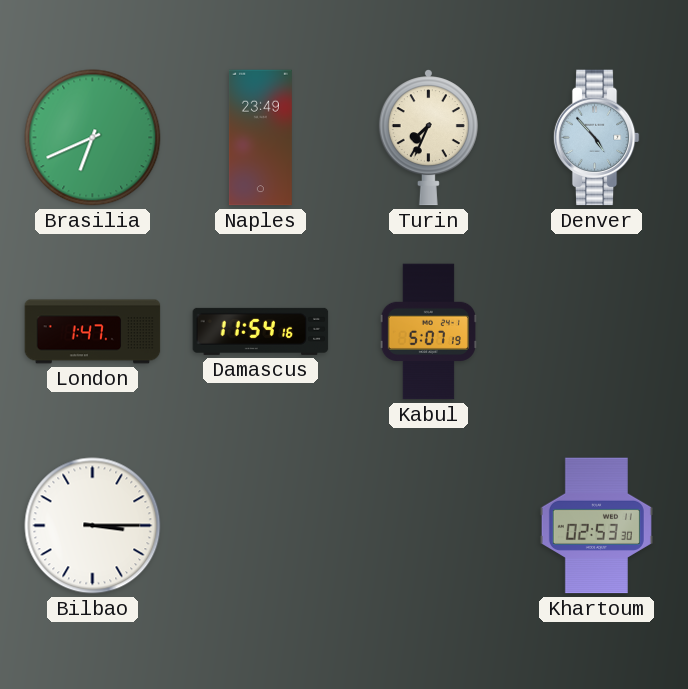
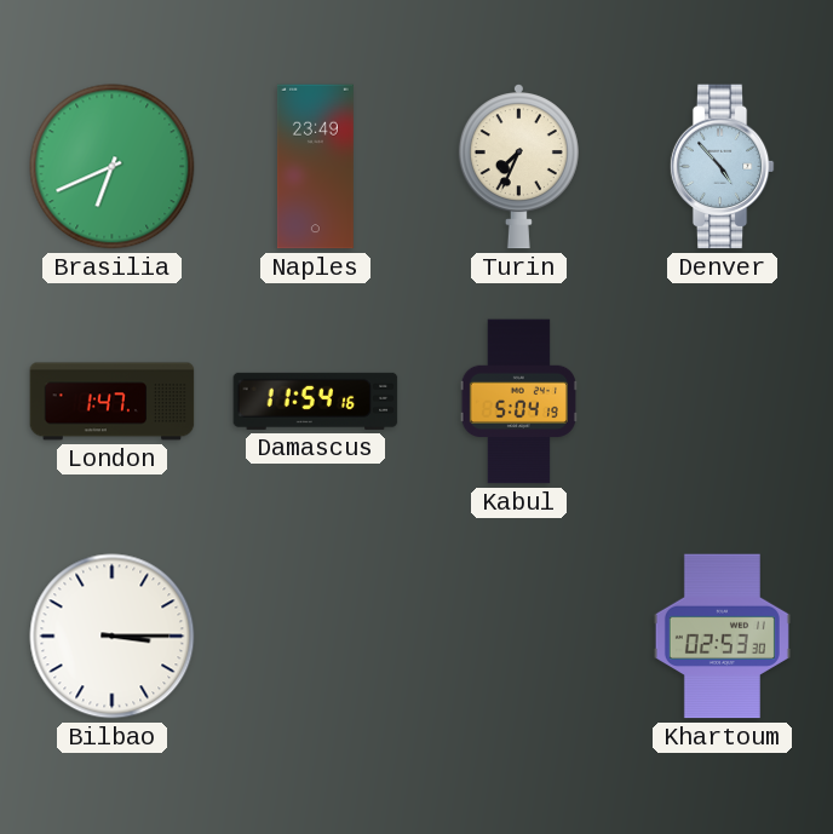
Kabul: 5:07 -> 5:04 (518, 402)
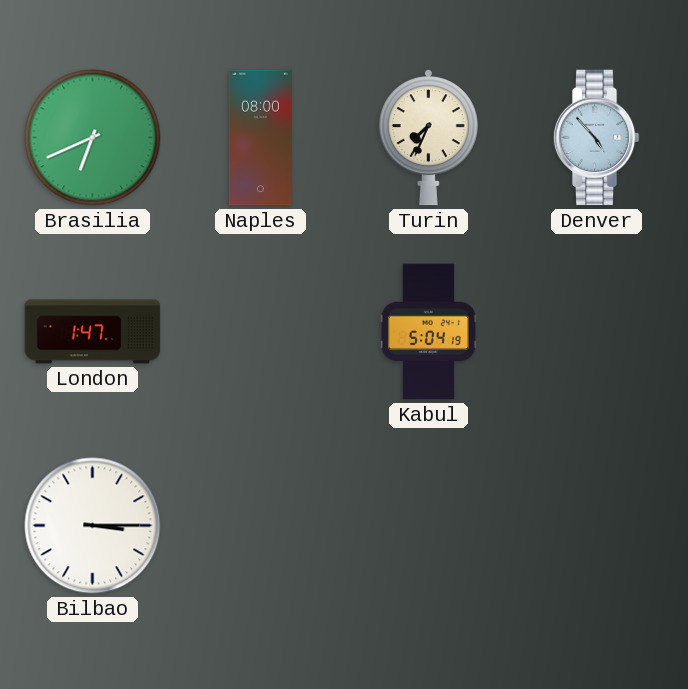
Naples: 23:49 -> 08:00 (260, 138)
Damascus: 11:54 -> none (316, 401)
Khartoum: 02:53 -> none (722, 637)
